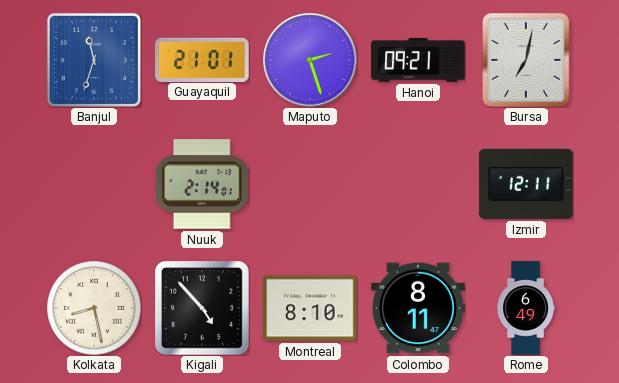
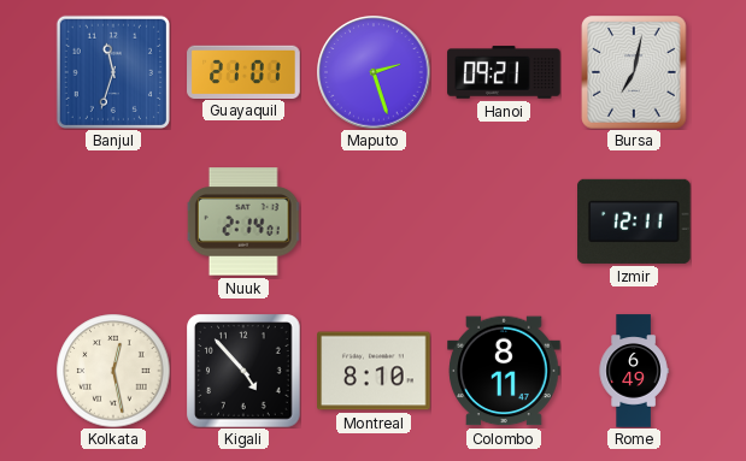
Kolkata: 8:28 -> 12:28 (113, 371)
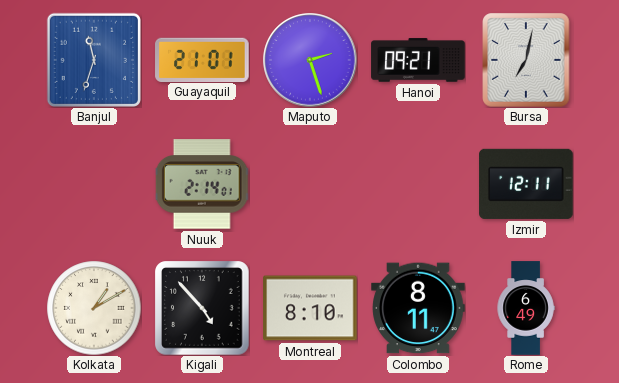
Kolkata: 12:28 -> 1:10 (94, 308)
